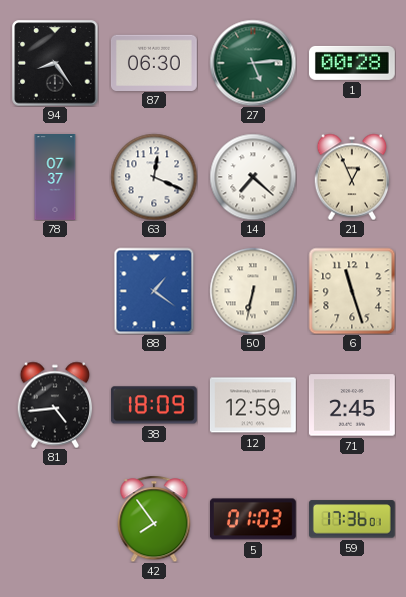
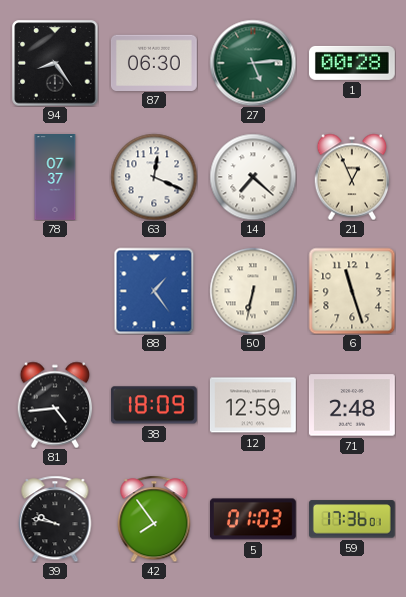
88: 1:21 -> 1:24 (154, 291)
71: 2:45 -> 2:48 (352, 405)
39: none -> 9:47 (55, 519)
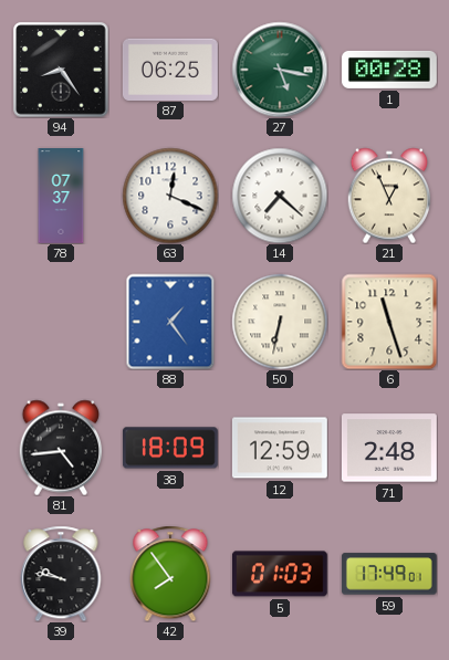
87: 06:30 -> 06:25 (170, 69)
27: 5:14 -> 5:17 (280, 70)
59: 17:36 -> 17:49 (389, 574)
